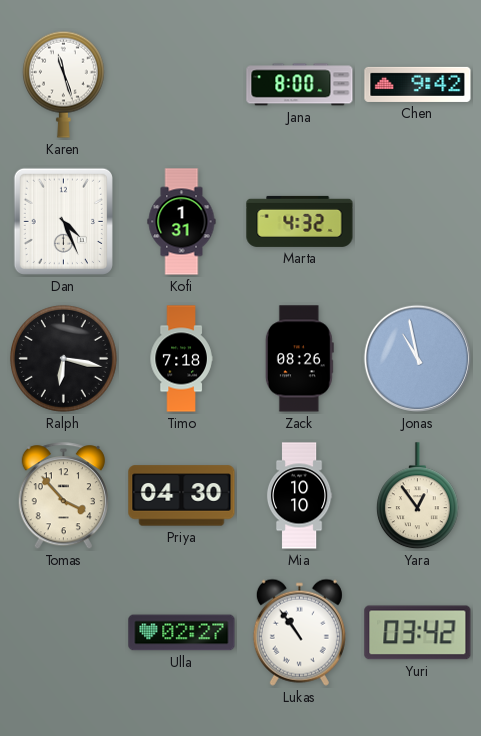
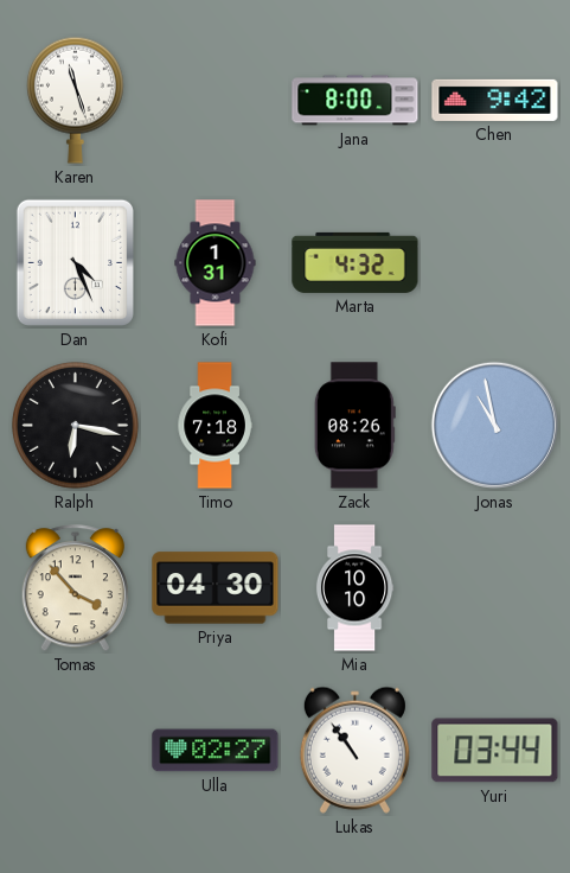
Yara: 12:54 -> none (417, 496)
Yuri: 03:42 -> 03:44 (495, 751)
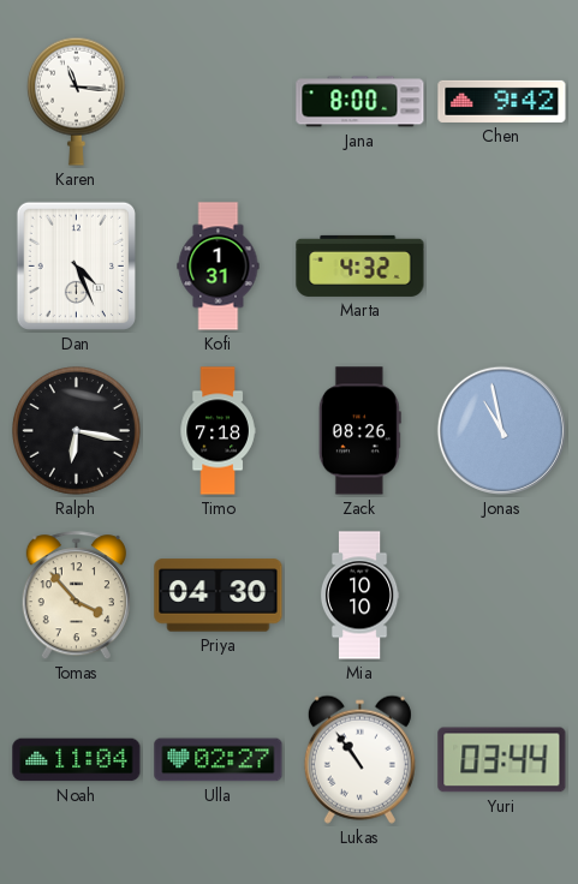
Karen: 11:27 -> 11:16 (76, 101)
Noah: none -> 11:04 (77, 760)
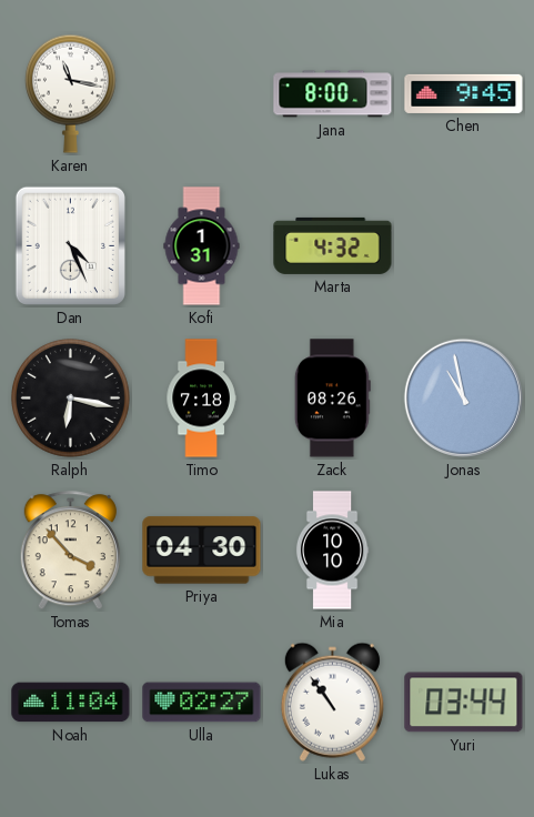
Karen: 11:16 -> 11:17 (70, 93)
Chen: 9:42 -> 9:45 (464, 93)
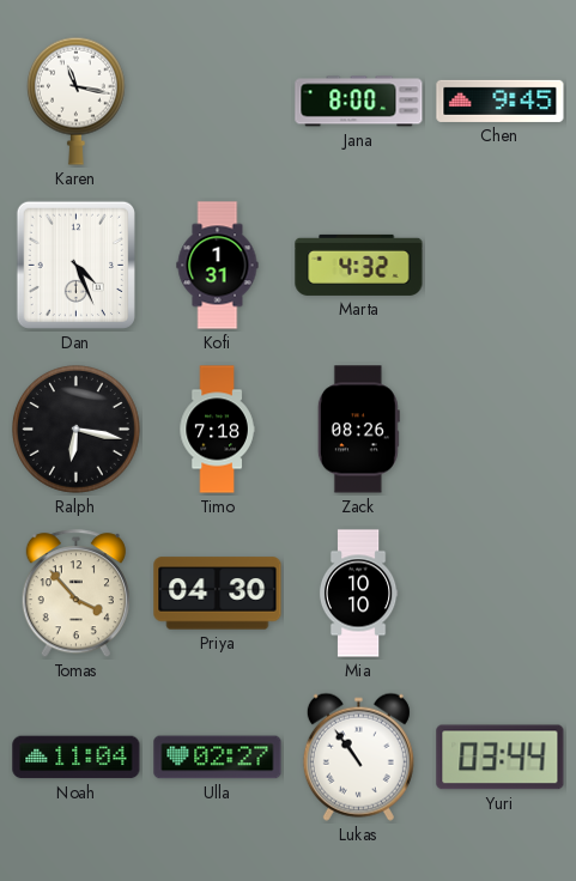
Jonas: 10:58 -> none (463, 397)
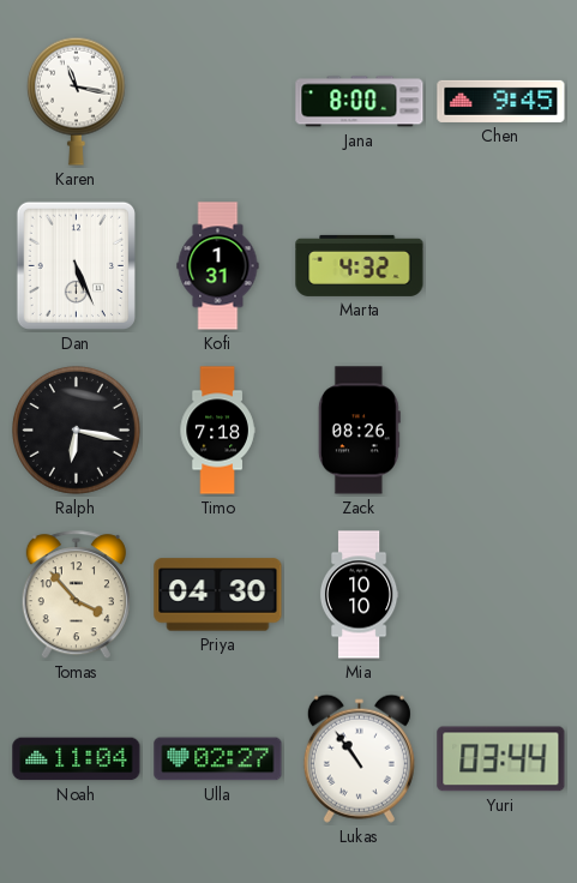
Dan: 4:26 -> 5:26 (76, 265)
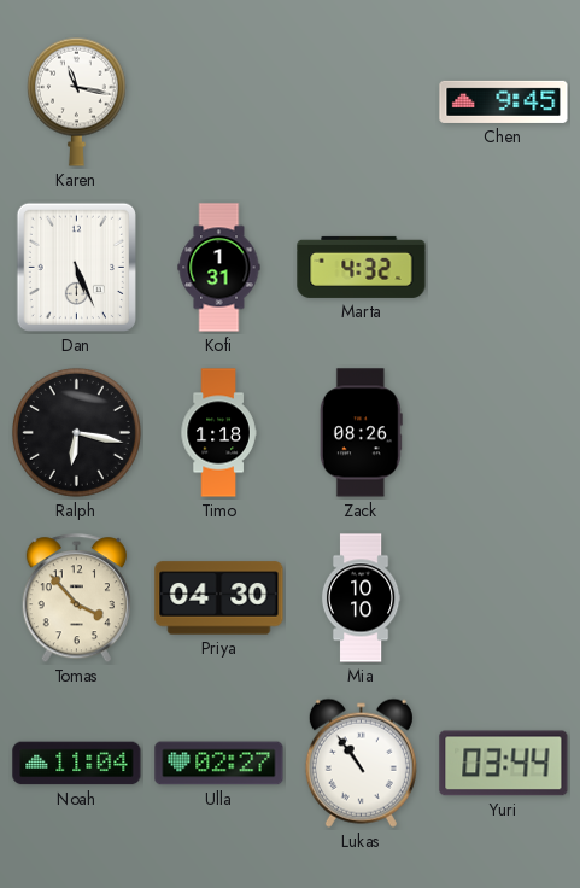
Jana: 8:00 -> none (360, 102)
Timo: 7:18 -> 1:18 (218, 433)
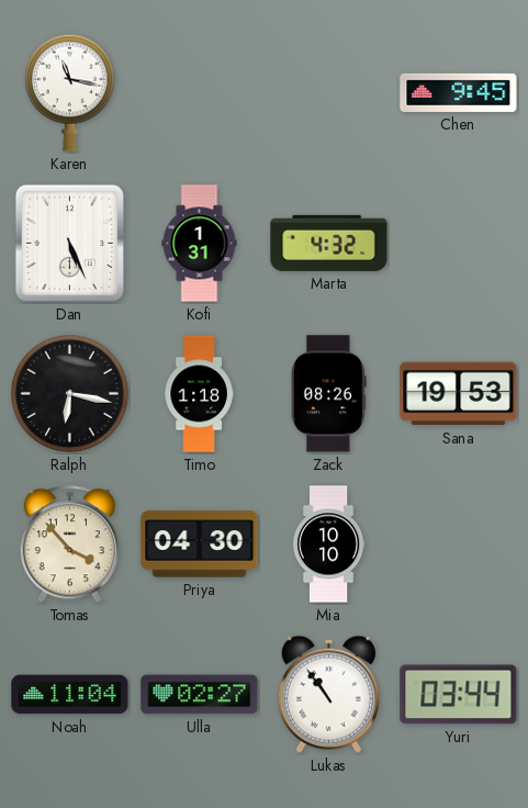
Sana: none -> 19:53 (459, 394)
